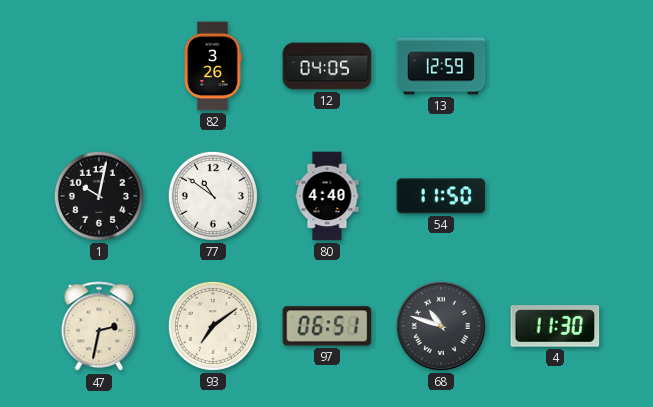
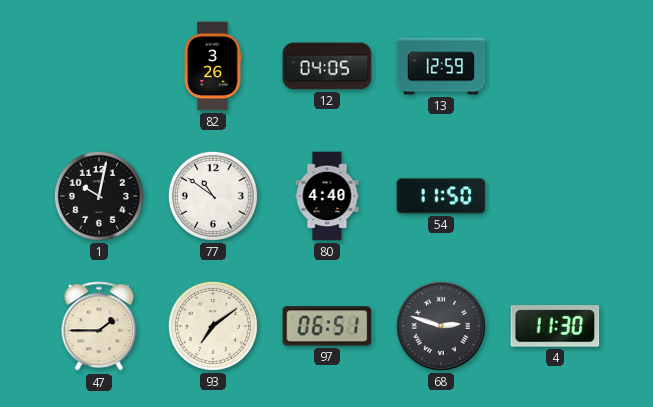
47: 2:32 -> 1:45 (99, 327)
68: 10:48 -> 2:48 (441, 326)
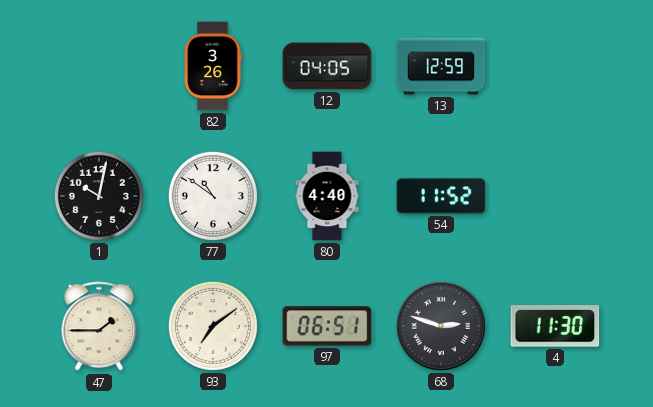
54: 11:50 -> 11:52 (441, 196)
